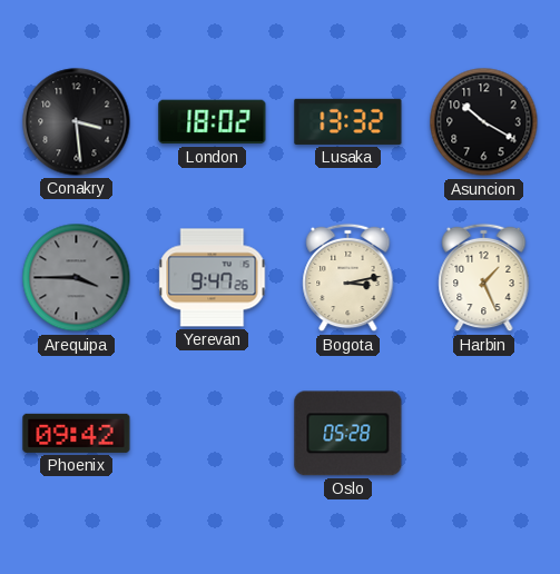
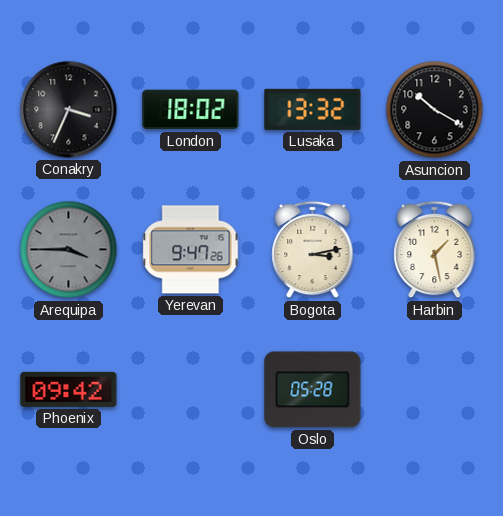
Conakry: 3:29 -> 3:34 (69, 110)
Harbin: 1:26 -> 1:28 (435, 250)
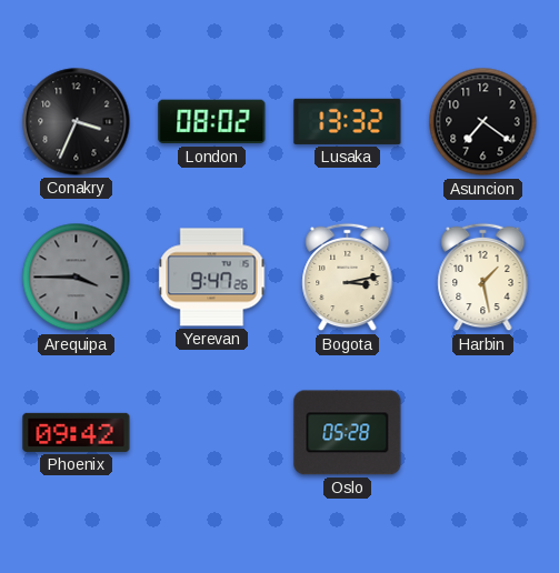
London: 18:02 -> 08:02 (212, 122)
Asuncion: 10:20 -> 7:21 (483, 122)
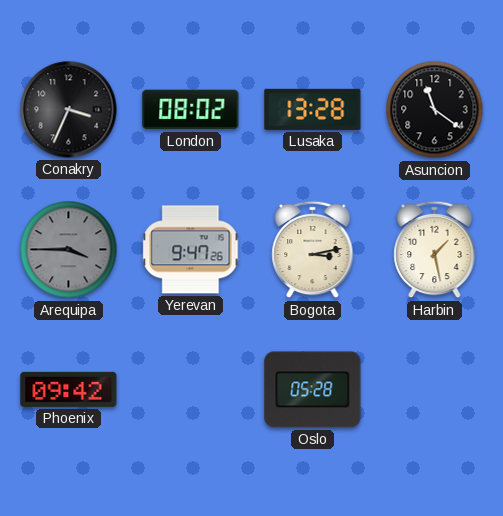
Lusaka: 13:32 -> 13:28 (313, 109)
Asuncion: 7:21 -> 11:21 (435, 110)
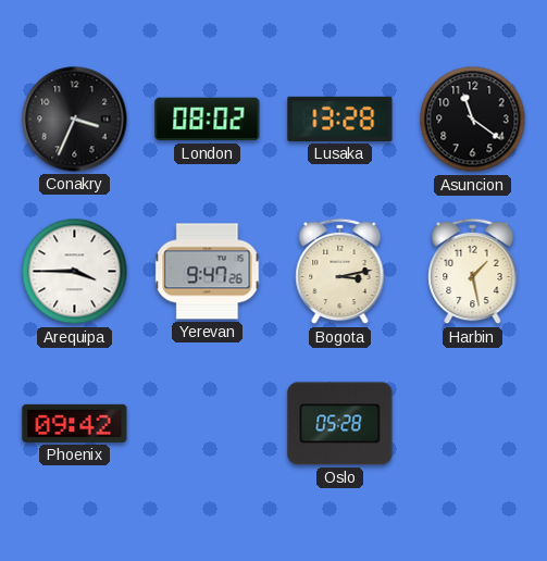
Arequipa dial: grey -> white (75, 272)
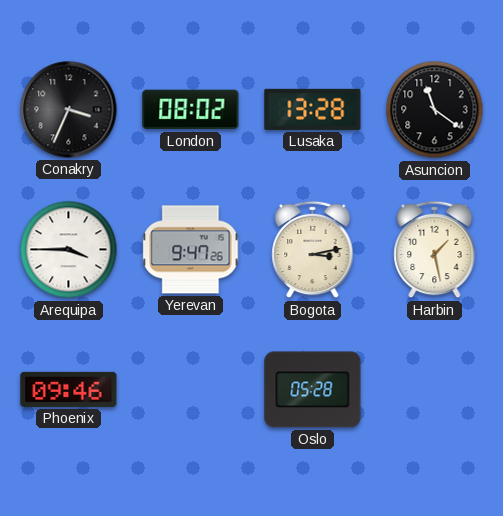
Phoenix: 09:42 -> 09:46 (69, 389)
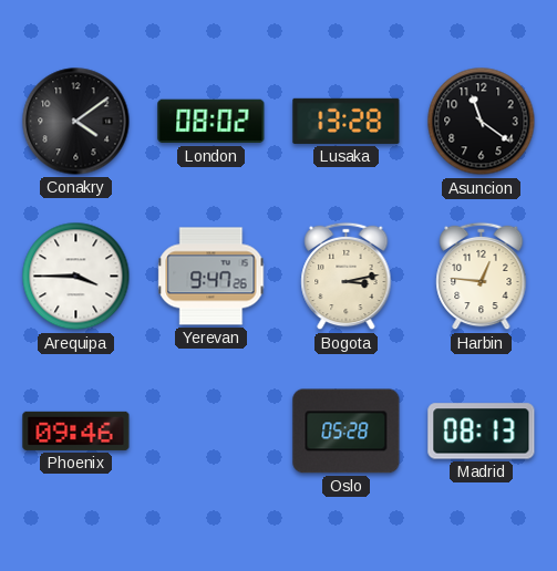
Conakry: 3:34 -> 4:09 (76, 122)
Harbin: 1:28 -> 12:46 (482, 277)
Madrid: none -> 08:13 (482, 432)
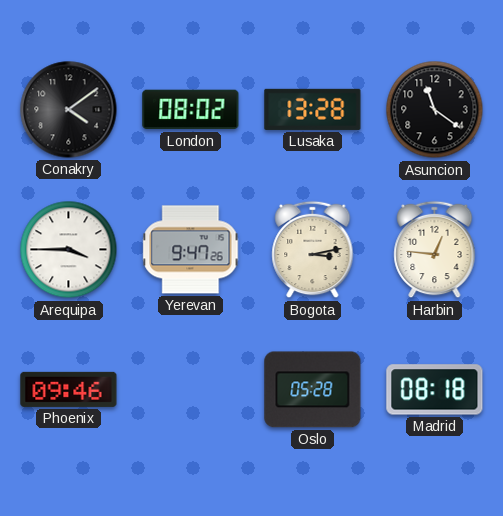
Madrid: 08:13 -> 08:18 (435, 390)
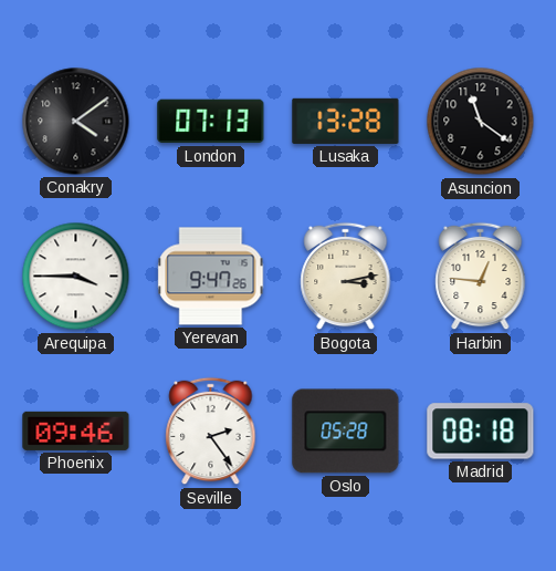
London: 08:02 -> 07:13 (211, 122)
Seville: none -> 2:24 (211, 432)
